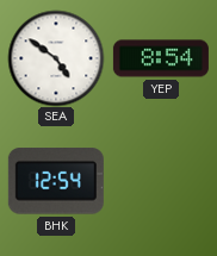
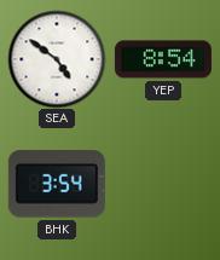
BHK: 12:54 -> 3:54 (57, 184)
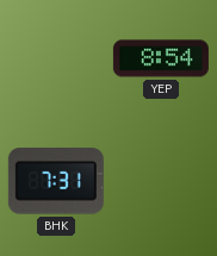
SEA: 4:51 -> none (57, 59)
BHK: 3:54 -> 7:31 (56, 181)
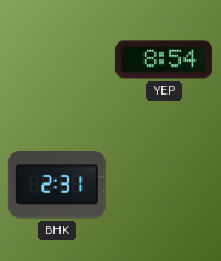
BHK: 7:31 -> 2:31 (57, 185)
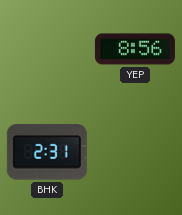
YEP: 8:54 -> 8:56 (135, 49)
